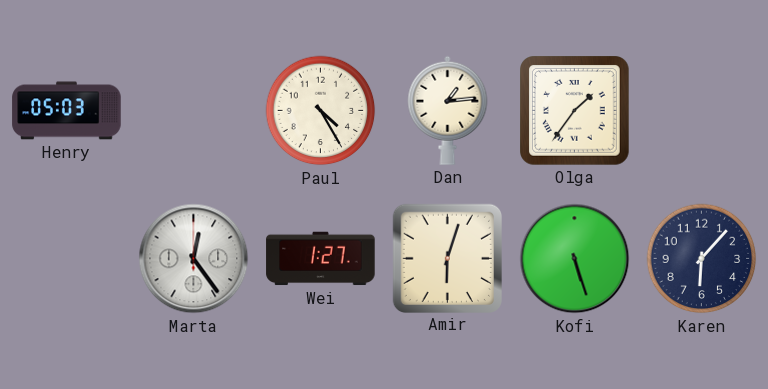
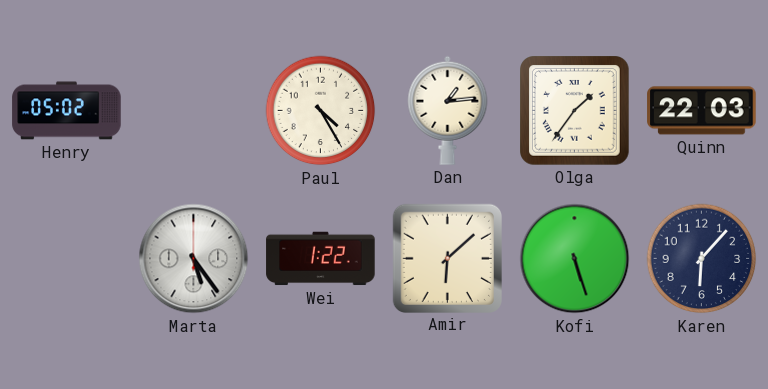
Henry: 05:03 -> 05:02 (67, 111)
Quinn: none -> 22:03 (702, 111)
Marta: 12:24 -> 5:24 (194, 259)
Wei: 1:27 -> 1:22 (321, 259)
Amir: 6:03 -> 6:08 (447, 258)
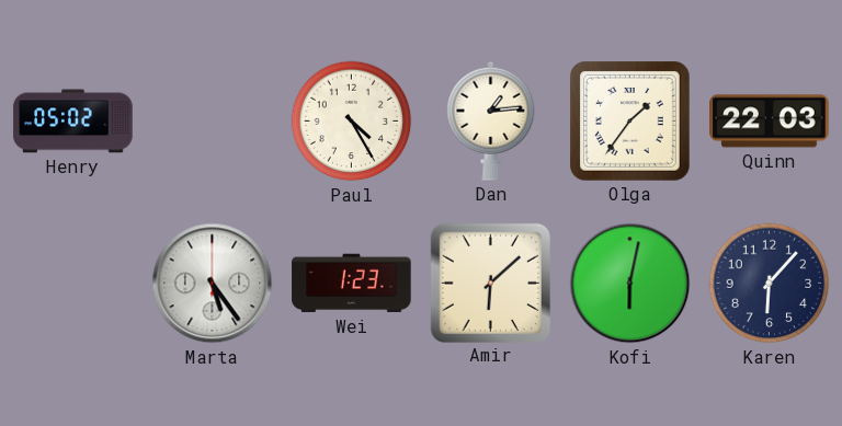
Wei: 1:22 -> 1:23 (352, 284)
Kofi: 5:27 -> 6:02 (630, 284)
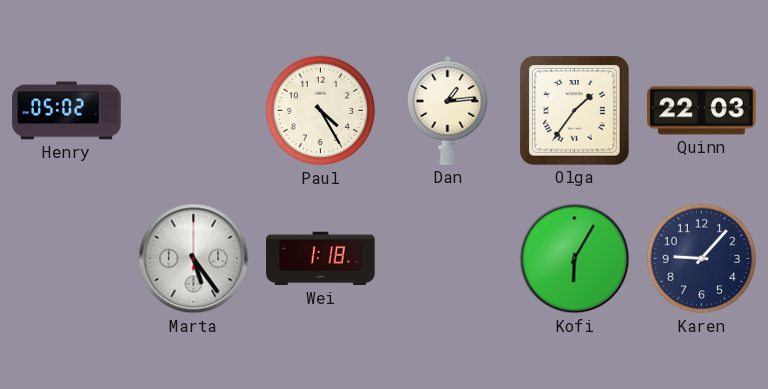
Wei: 1:23 -> 1:18 (321, 259)
Amir: 6:08 -> none (490, 283)
Kofi: 6:02 -> 6:05 (575, 259)
Karen: 6:07 -> 9:07 (702, 259)
